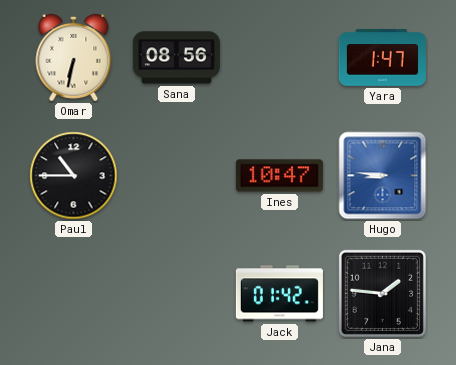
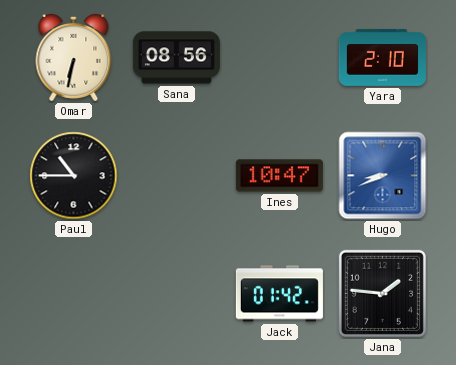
Yara: 1:47 -> 2:10 (382, 58)
Hugo: 8:46 -> 8:41 (383, 176)
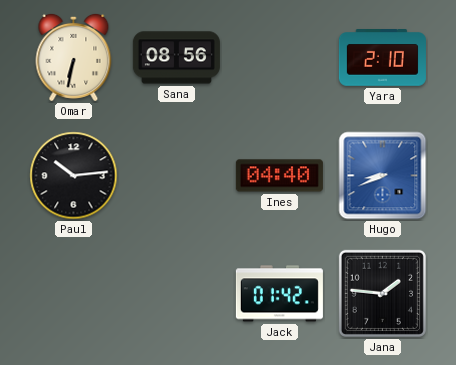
Paul: 10:45 -> 10:14 (74, 176)
Ines: 10:47 -> 04:40 (279, 176)
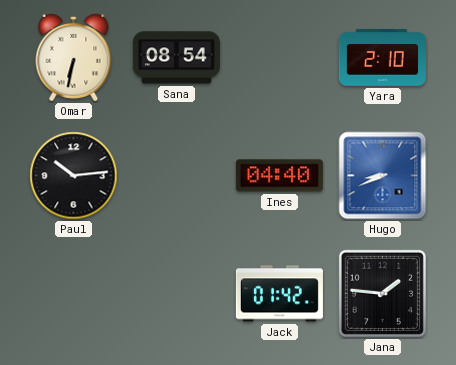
Sana: 08:56 -> 08:54 (176, 58)
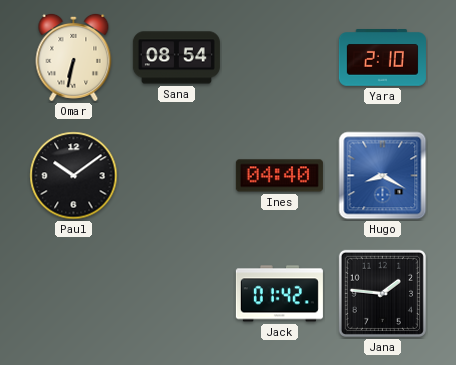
Paul: 10:14 -> 10:09 (74, 176)
Hugo: 8:41 -> 8:20 (383, 176)
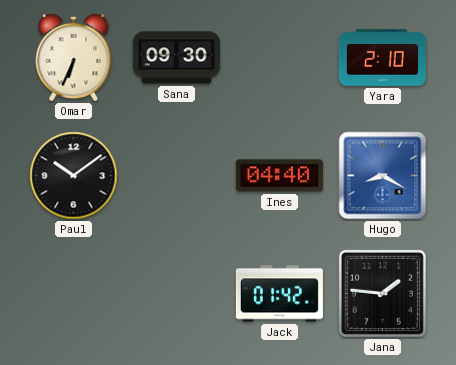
Omar: 6:32 -> 6:34 (74, 57)
Sana: 08:54 -> 09:30 (176, 58)
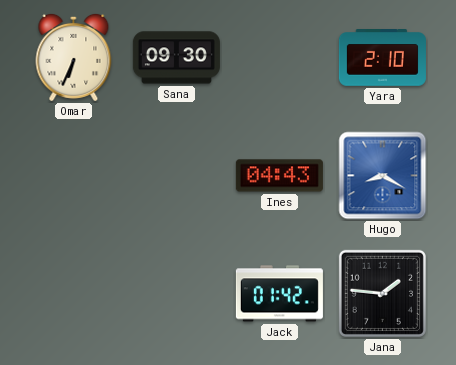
Paul: 10:09 -> none (74, 176)
Ines: 04:40 -> 04:43 (279, 176)
